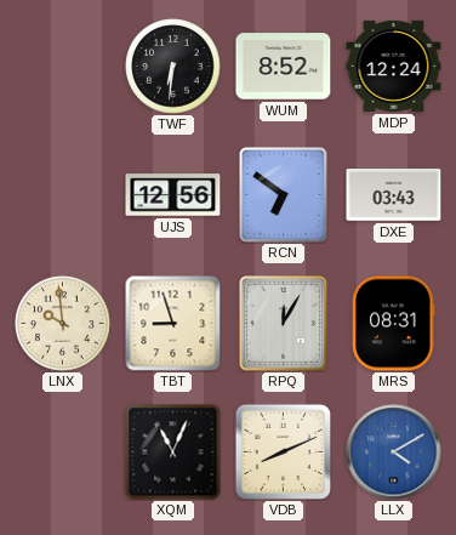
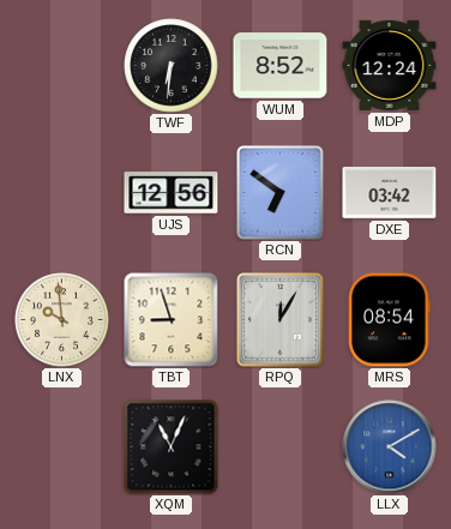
DXE: 03:43 -> 03:42 (390, 193)
MRS: 08:31 -> 08:54 (390, 320)
VDB: 8:11 -> none (283, 451)
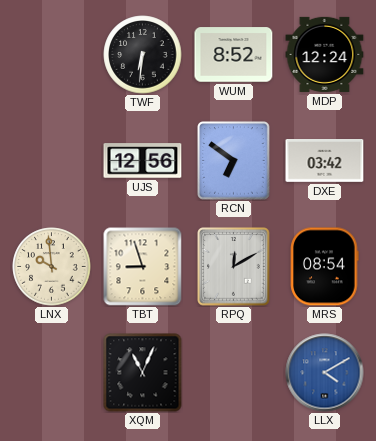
RPQ: 12:05 -> 12:10 (234, 267)
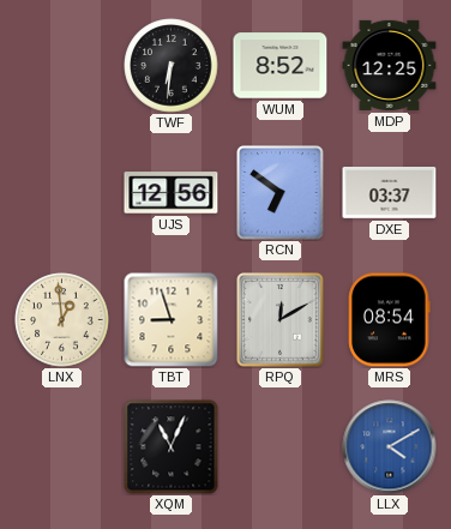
MDP: 12:24 -> 12:25 (390, 65)
DXE: 03:42 -> 03:37 (390, 193)
LNX: 9:59 -> 12:59 (62, 320)
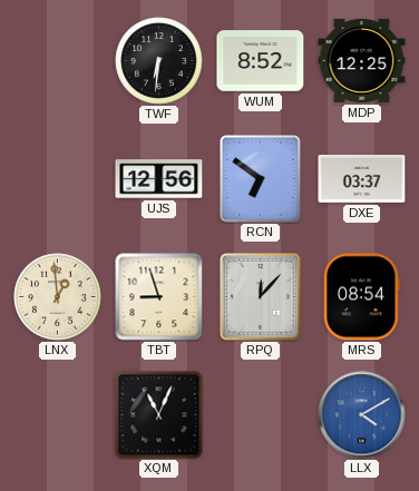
RPQ: 12:10 -> 12:07 (261, 297)
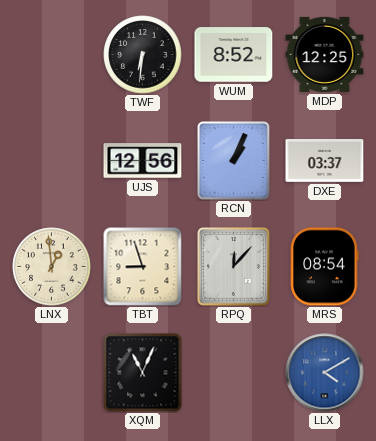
RCN: 6:51 -> 1:04 (234, 161)
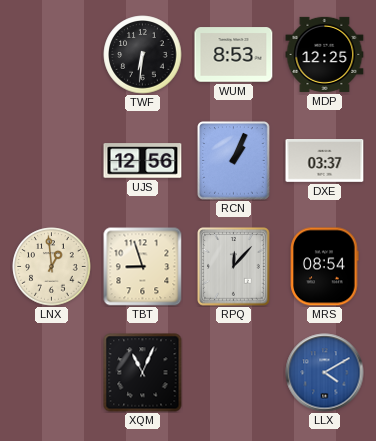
WUM: 8:52 -> 8:53 (234, 55)
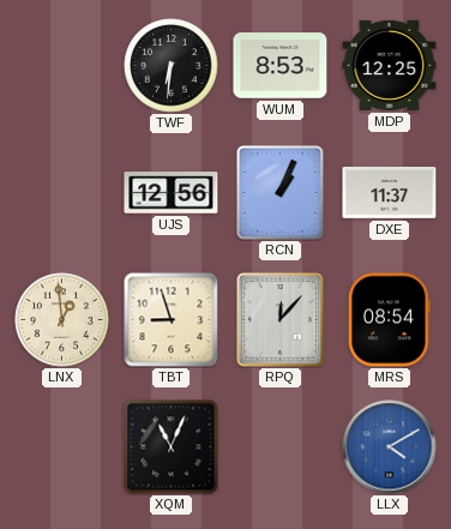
DXE: 03:37 -> 11:37 (390, 193)
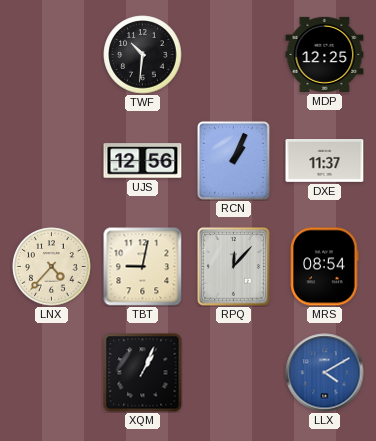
TWF: 6:31 -> 10:31 (143, 55)
WUM: 8:53 -> none (281, 66)
LNX: 12:59 -> 4:37 (52, 267)
TBT: 8:57 -> 9:02 (143, 267)
XQM: 11:04 -> 1:04 (143, 373)
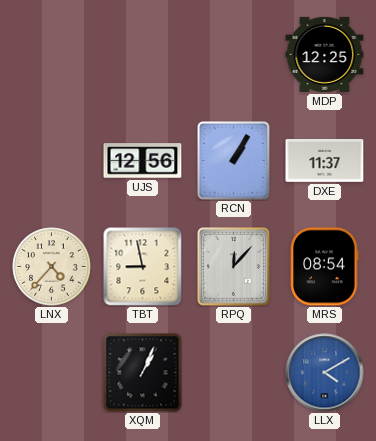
TWF: 10:31 -> none (143, 55)
RCN: 1:04 -> 1:05 (234, 161)
TBT: 9:02 -> 8:58 (143, 267)
